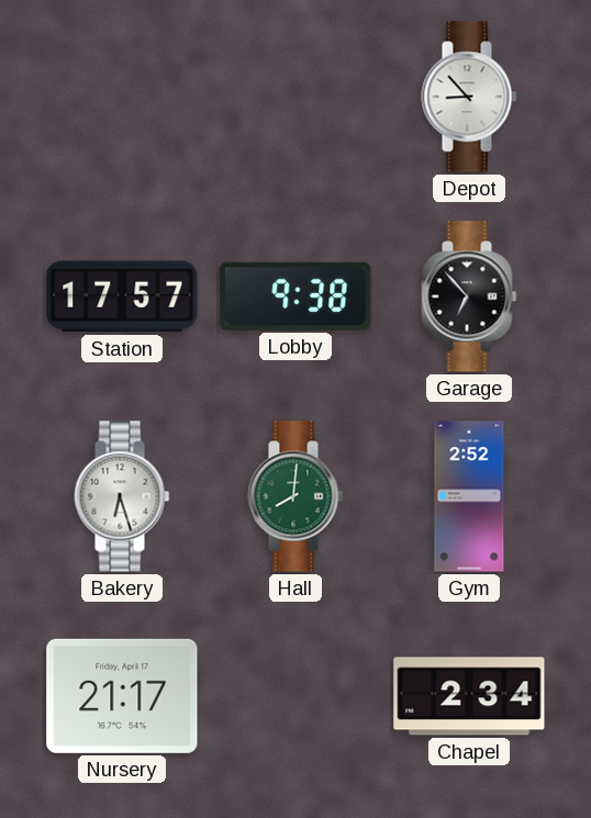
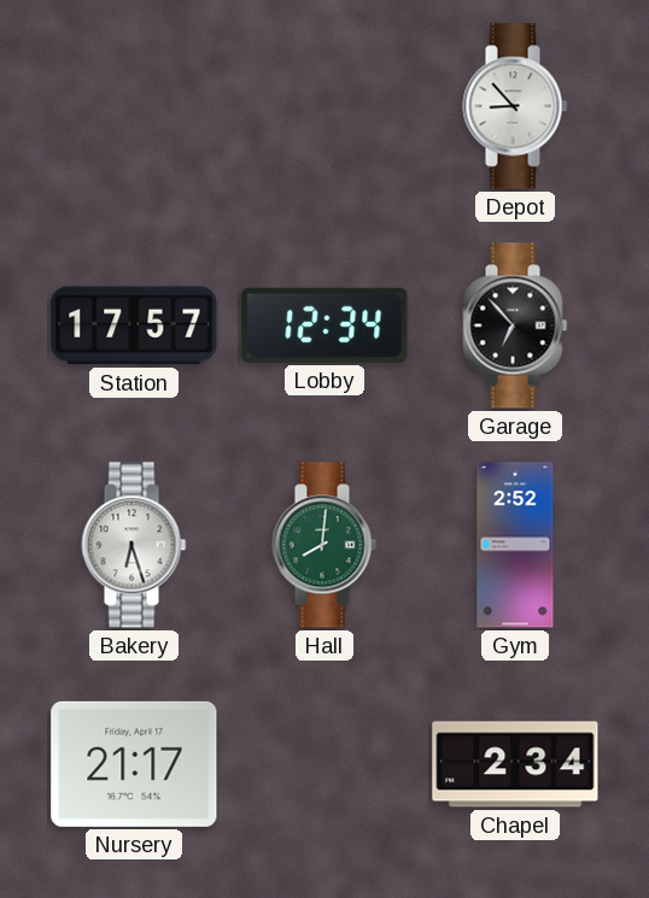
Lobby: 9:38 -> 12:34 (324, 325)
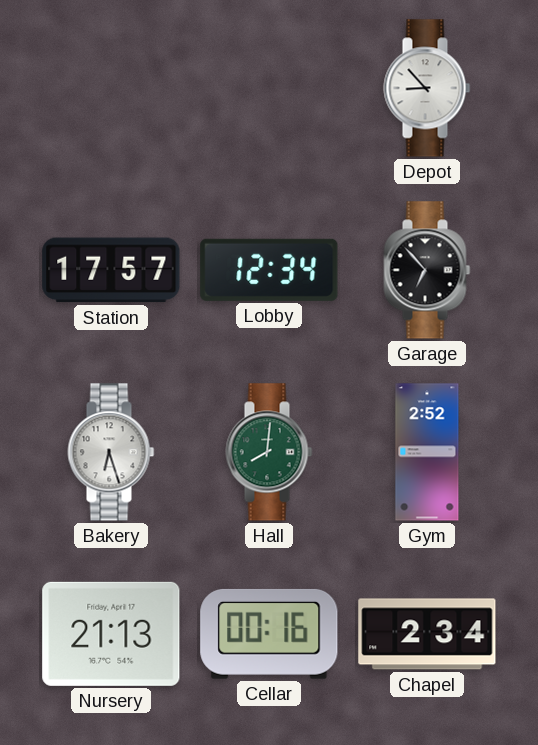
Nursery: 21:17 -> 21:13 (111, 634)
Cellar: none -> 00:16 (269, 634)
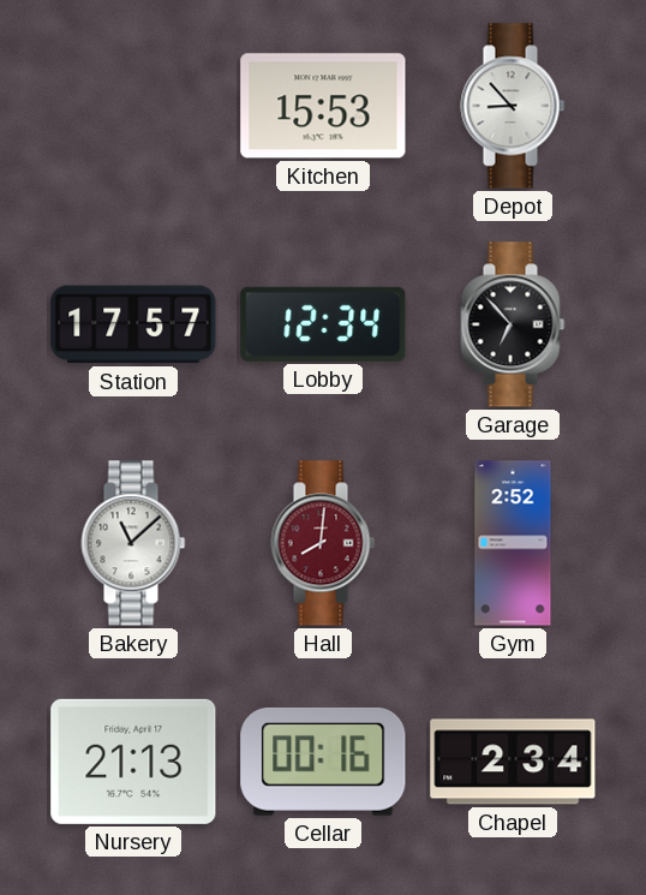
Kitchen: none -> 15:53 (323, 106)
Bakery: 6:27 -> 11:08 (133, 543)
Hall dial: green -> burgundy (323, 543)
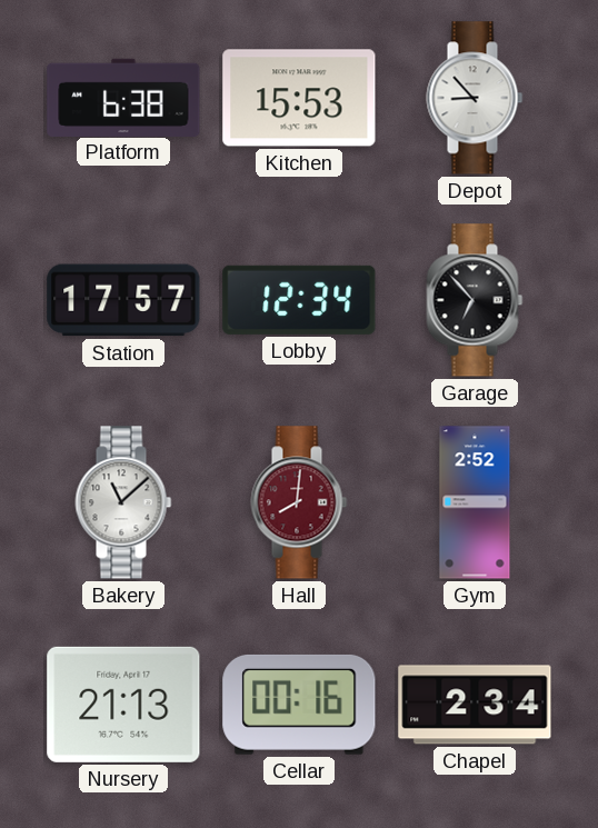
Platform: none -> 6:38 (123, 97)
